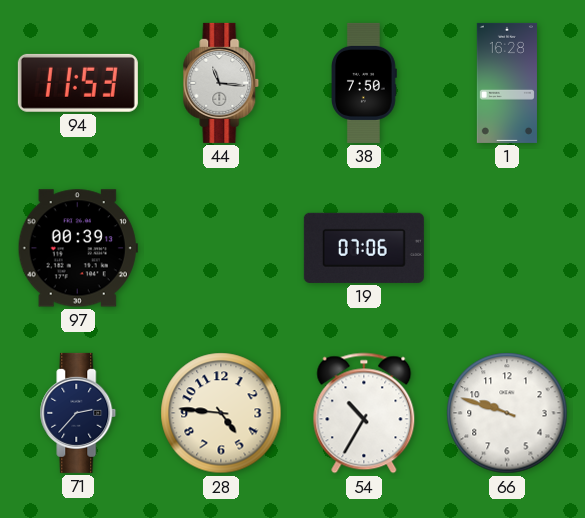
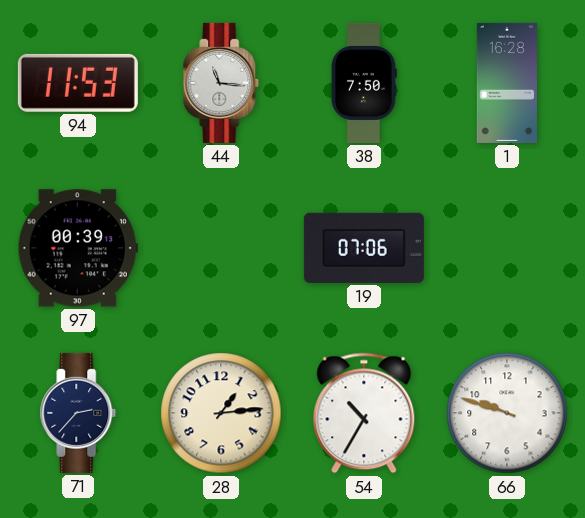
28: 4:46 -> 1:14 (221, 413)
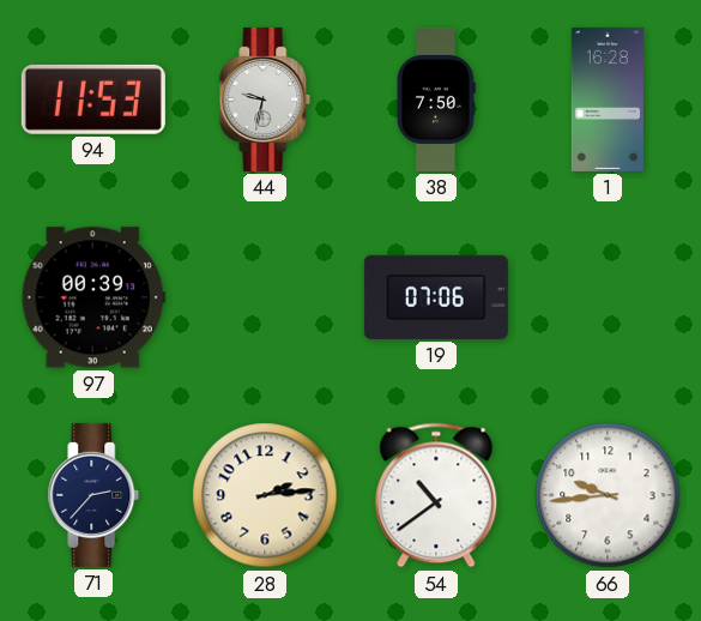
44: 11:16 -> 9:32 (265, 100)
28: 1:14 -> 2:14 (265, 495)
54: 10:35 -> 10:39 (436, 495)
66: 9:48 -> 9:44 (608, 495)
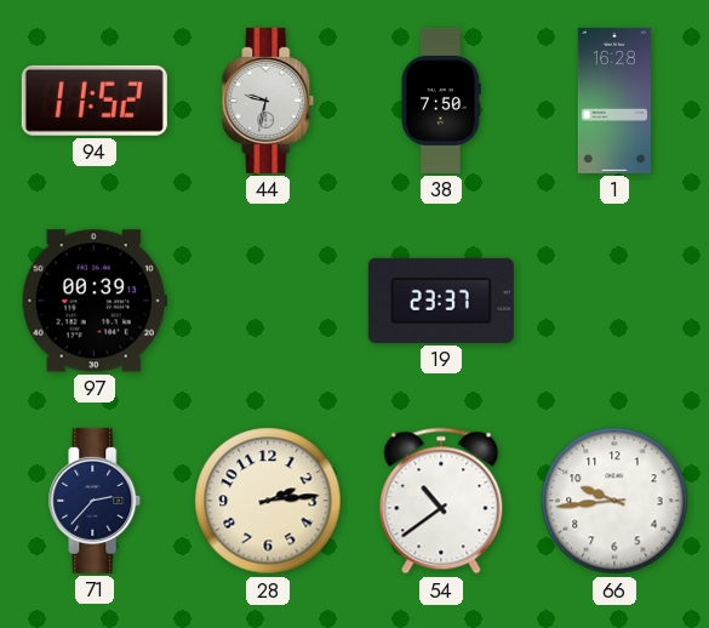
94: 11:53 -> 11:52 (95, 101)
19: 07:06 -> 23:37 (441, 301)
